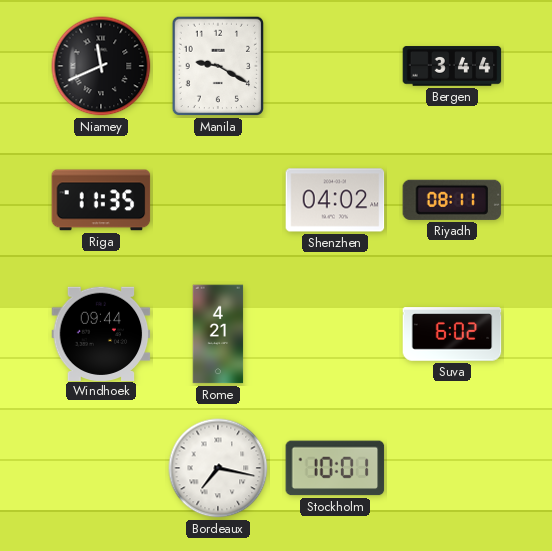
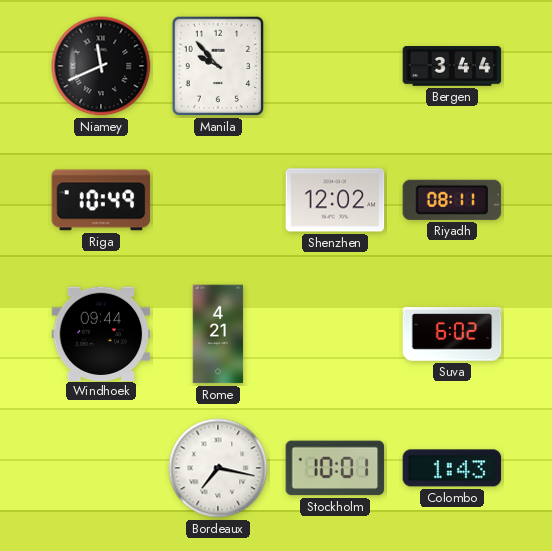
Manila: 9:20 -> 9:53 (217, 66)
Riga: 11:35 -> 10:49 (101, 200)
Shenzhen: 04:02 -> 12:02 (335, 200)
Colombo: none -> 1:43 (452, 468)
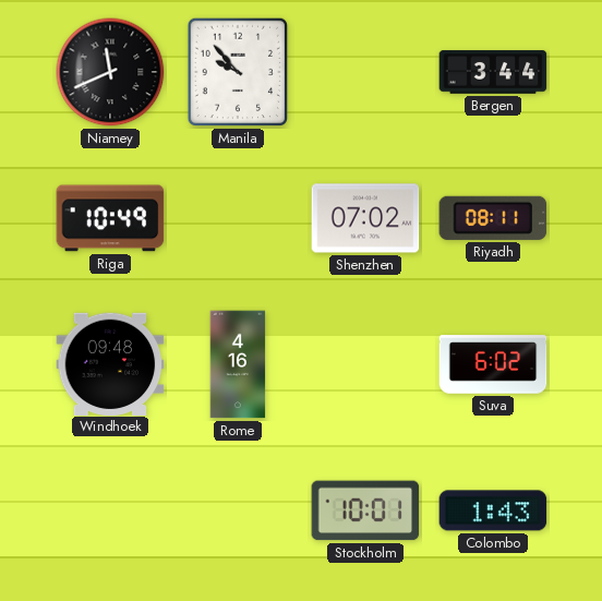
Shenzhen: 12:02 -> 07:02 (365, 218)
Windhoek: 09:44 -> 09:48 (110, 363)
Rome: 4:21 -> 4:16 (238, 364)
Bordeaux: 7:17 -> none (218, 468)
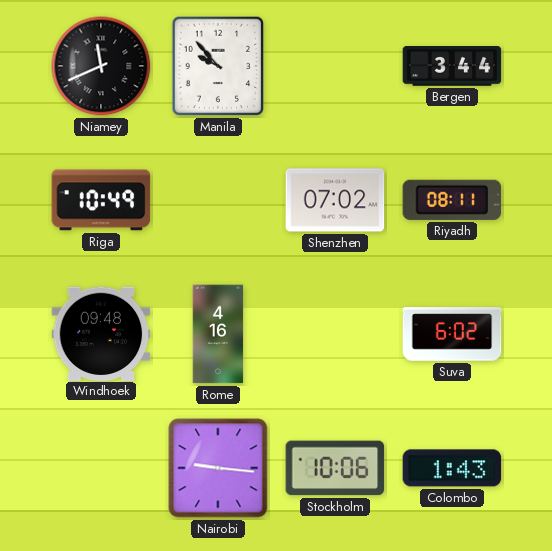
Nairobi: none -> 9:16 (218, 468)
Stockholm: 10:01 -> 10:06 (335, 468)
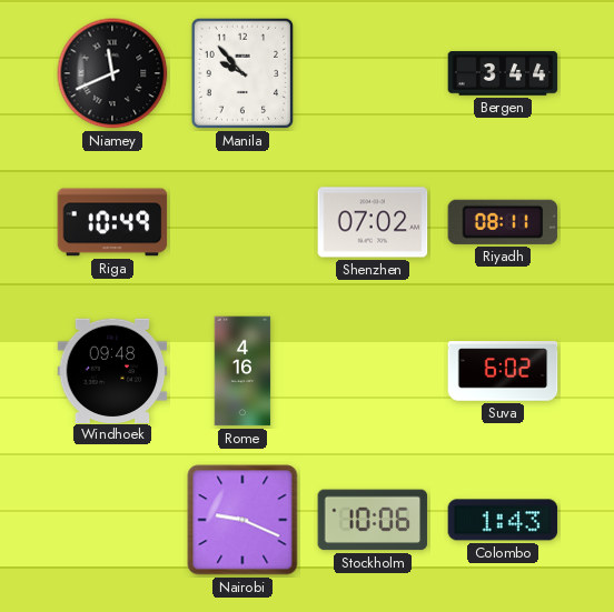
Nairobi: 9:16 -> 9:19 (242, 520)
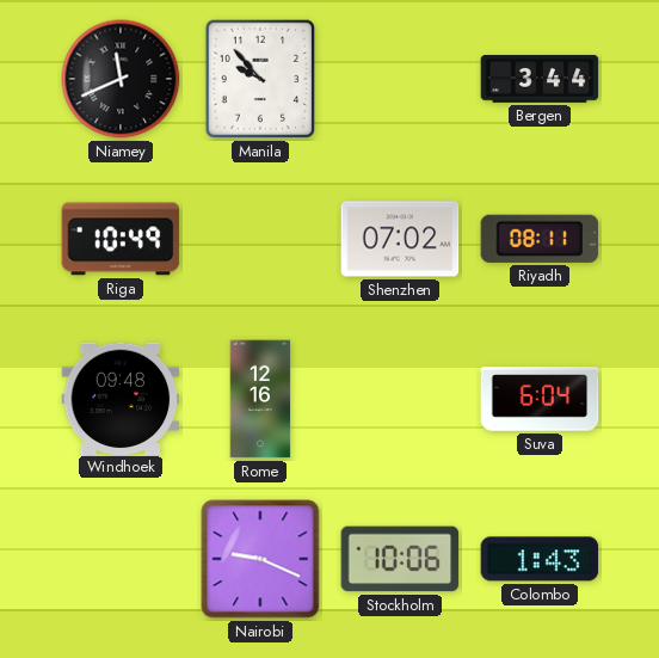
Rome: 4:16 -> 12:16 (260, 399)
Suva: 6:02 -> 6:04 (540, 399)
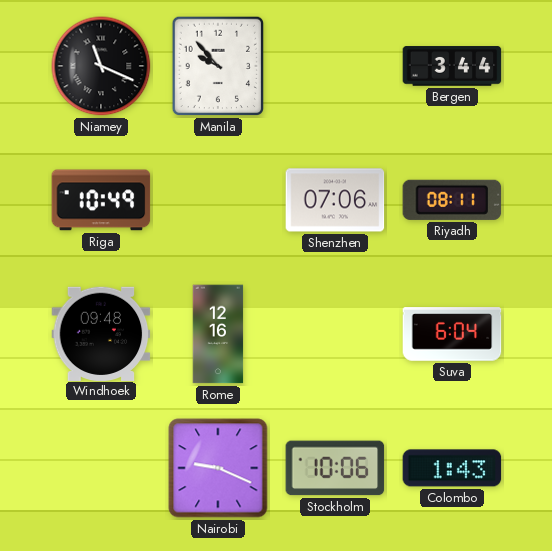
Niamey: 11:41 -> 11:19 (101, 66)
Shenzhen: 07:02 -> 07:06 (335, 200)
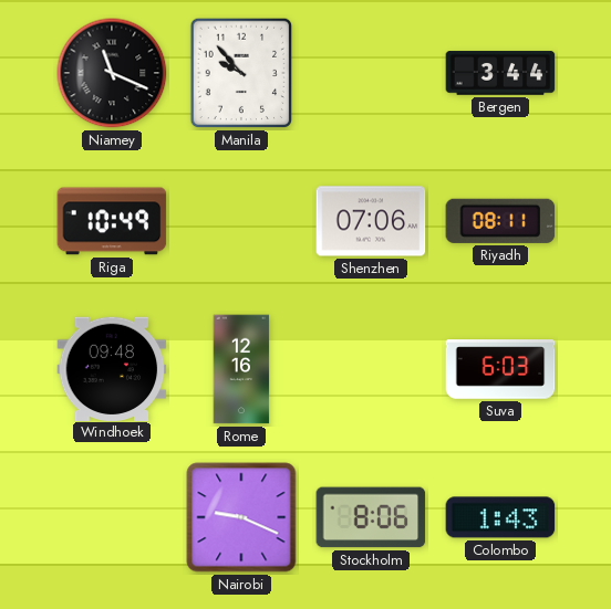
Suva: 6:04 -> 6:03 (500, 369)
Stockholm: 10:06 -> 8:06 (371, 517)
